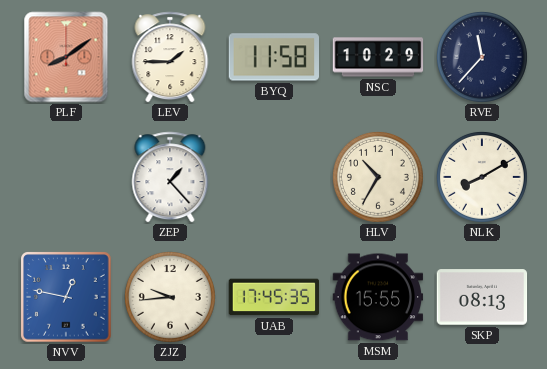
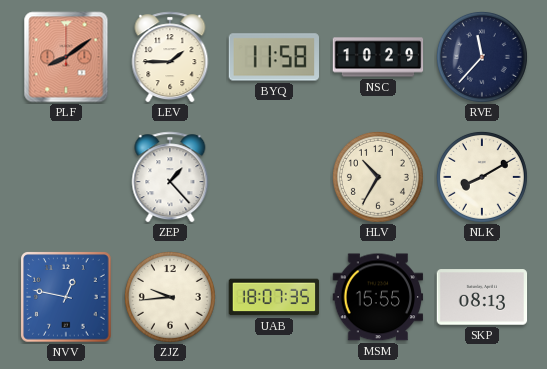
UAB: 17:45 -> 18:07 (274, 297)
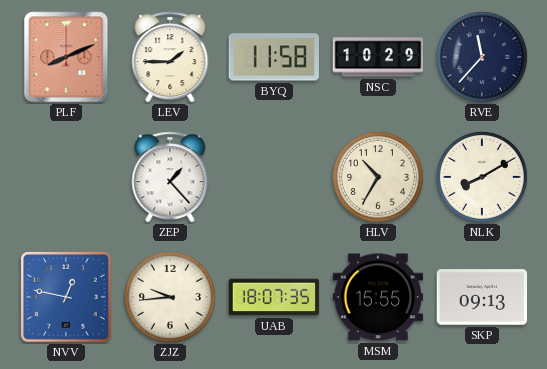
PLF: 8:09 -> 8:11 (66, 57)
SKP: 08:13 -> 09:13 (482, 297)
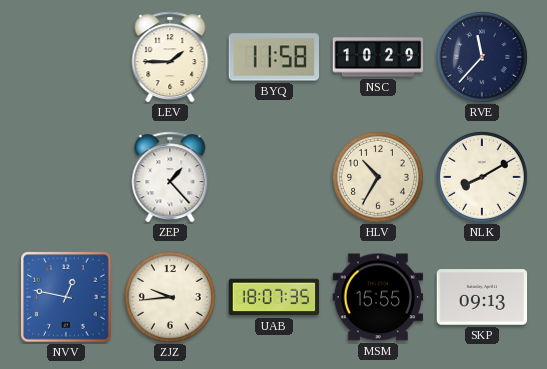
PLF: 8:11 -> none (66, 57)
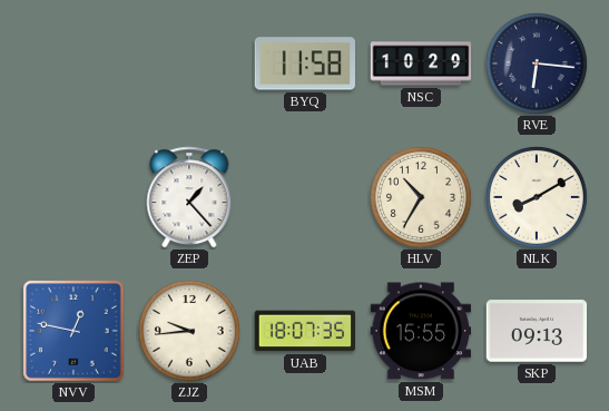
LEV: 1:45 -> none (170, 57)
RVE: 11:37 -> 6:16 (537, 63)
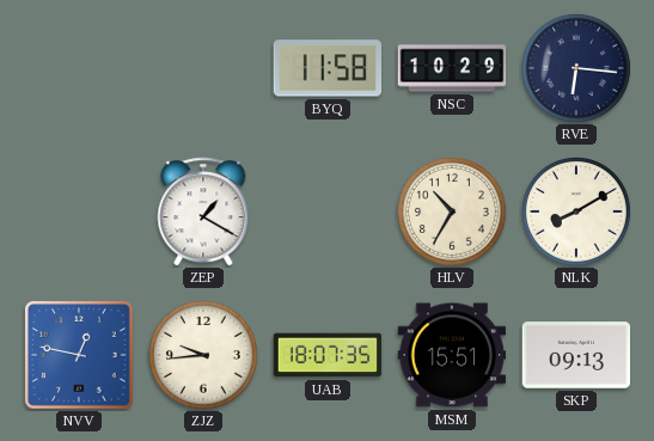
ZEP: 1:23 -> 1:20 (203, 212)
MSM: 15:55 -> 15:51 (452, 355)
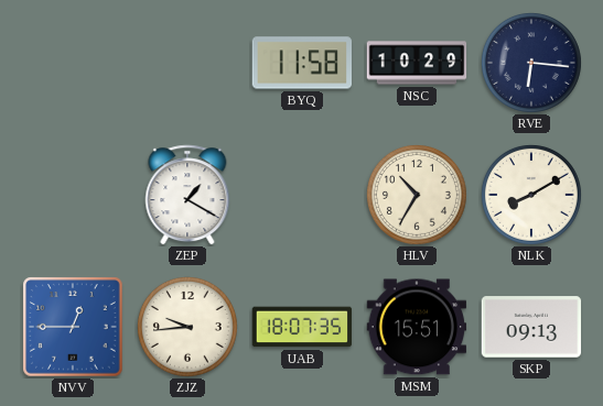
NVV: 12:47 -> 12:45 (73, 327)
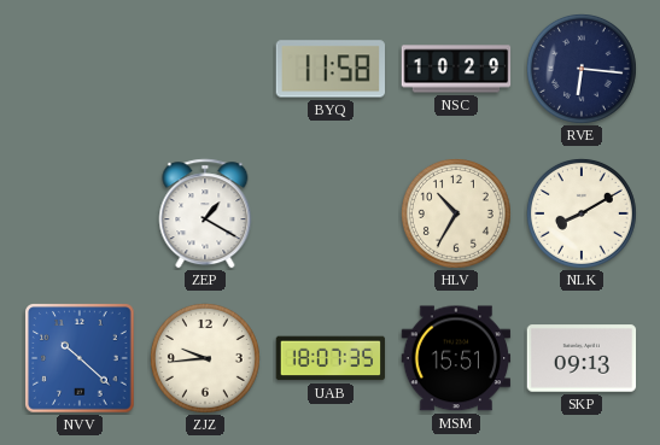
NVV: 12:45 -> 10:22 (80, 358)
